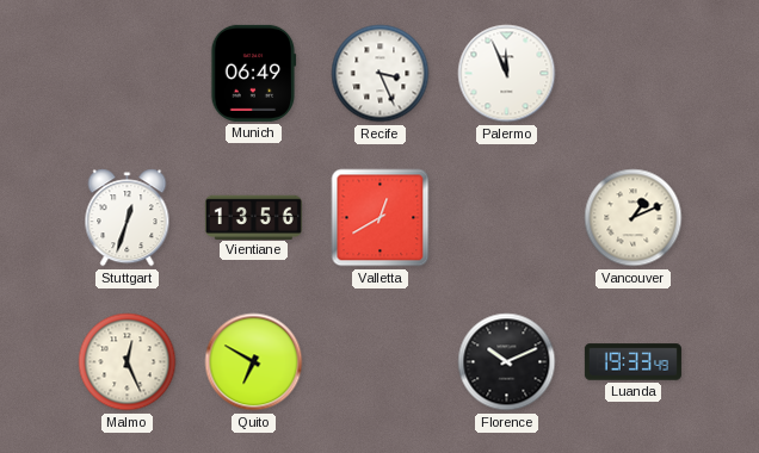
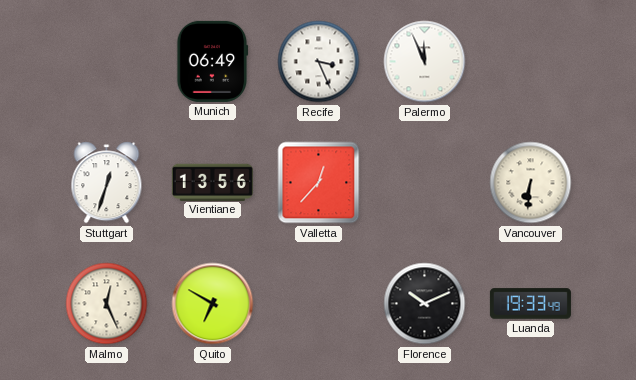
Valletta: 12:40 -> 12:37 (319, 183)
Vancouver: 1:11 -> 6:31 (531, 183)
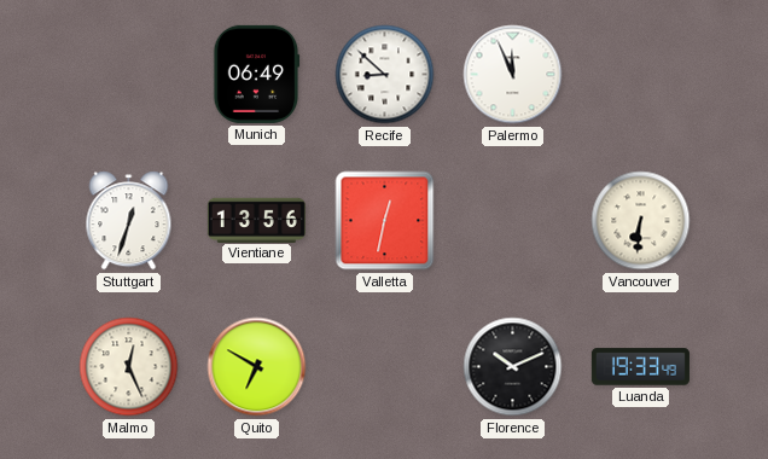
Recife: 3:26 -> 8:52 (385, 75)
Valletta: 12:37 -> 12:32 (385, 221)
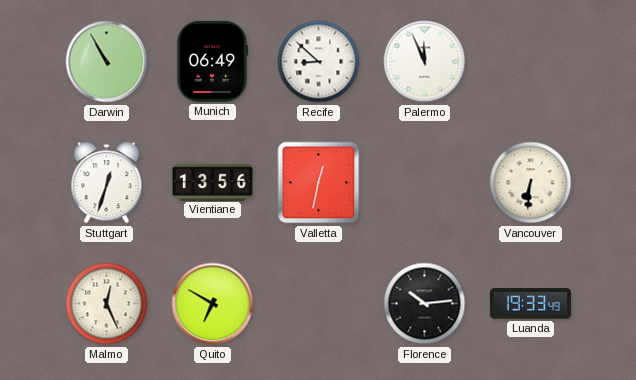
Darwin: none -> 10:55 (107, 62)
Florence: 10:11 -> 10:14 (425, 304)
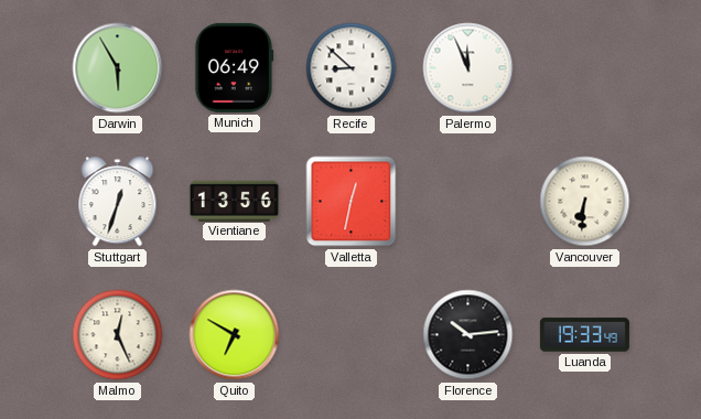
Darwin: 10:55 -> 5:55 (118, 68)
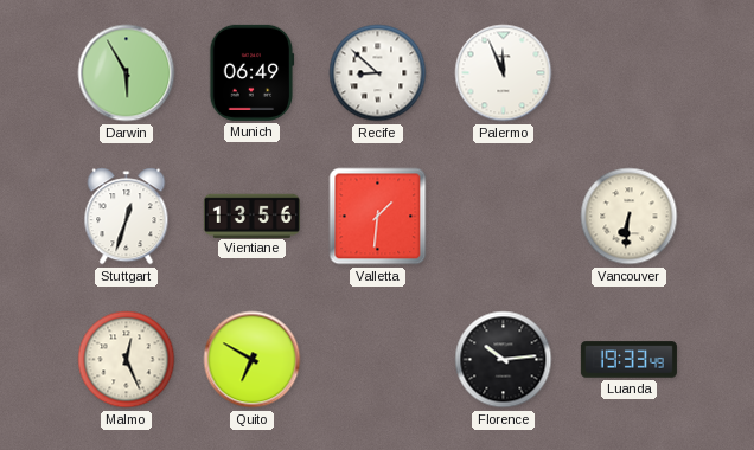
Valletta: 12:32 -> 1:31 (378, 217)
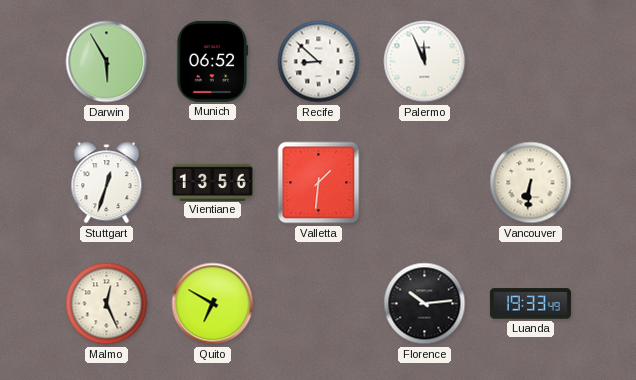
Munich: 06:49 -> 06:52 (212, 61)
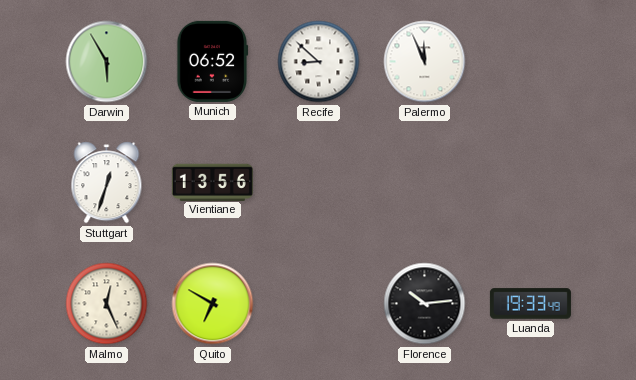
Valletta: 1:31 -> none (319, 183)
Vancouver: 6:31 -> none (531, 183)
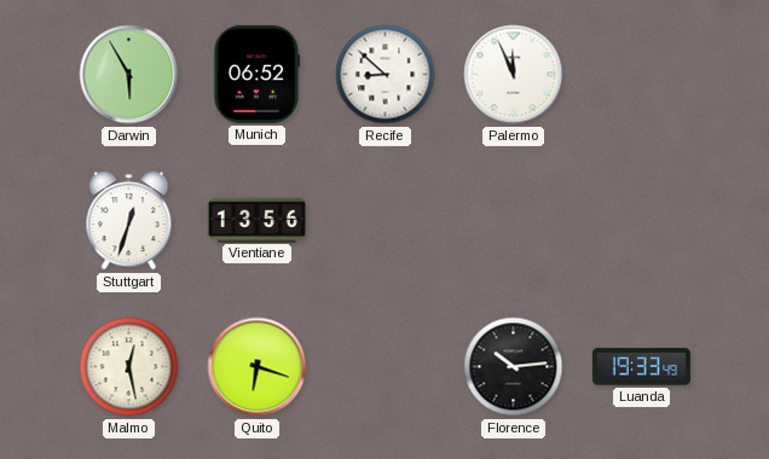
Malmo: 12:26 -> 12:28 (129, 367)
Quito: 6:50 -> 6:18 (258, 367)
